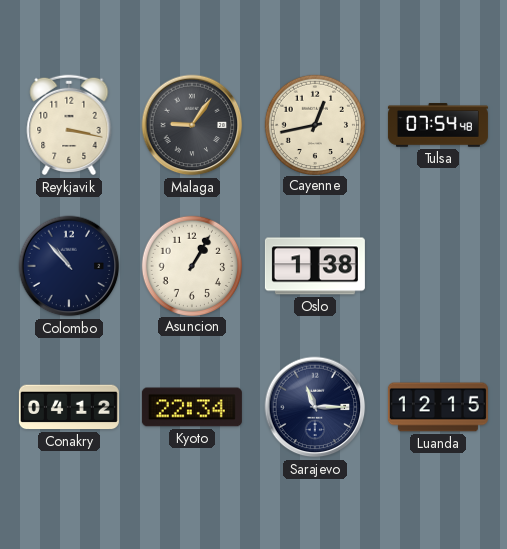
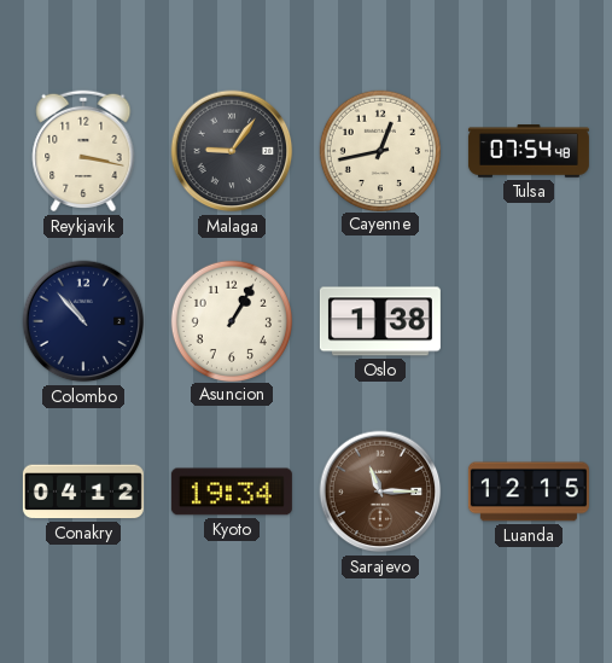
Kyoto: 22:34 -> 19:34 (232, 492)
Sarajevo dial: navy -> brown (380, 492)
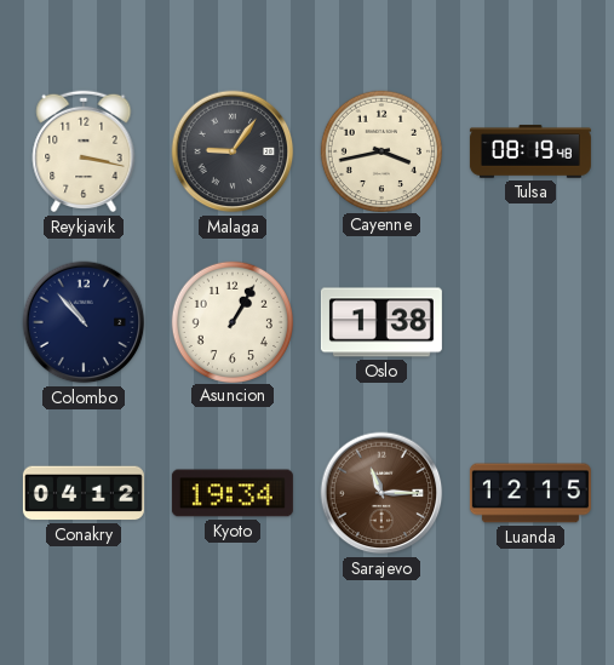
Cayenne: 12:43 -> 3:43 (380, 150)
Tulsa: 07:54 -> 08:19 (530, 151)
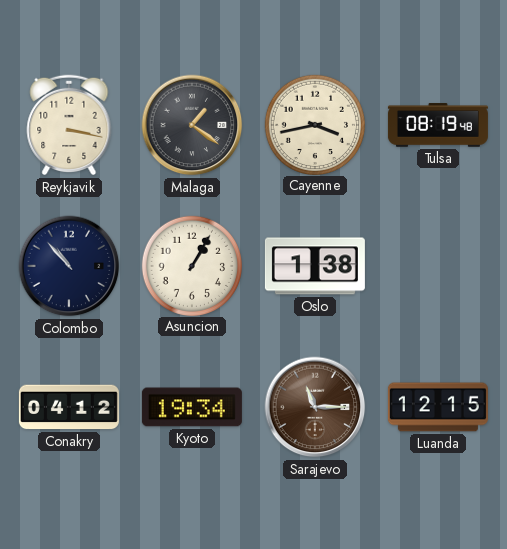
Malaga: 9:06 -> 1:21 (192, 125)
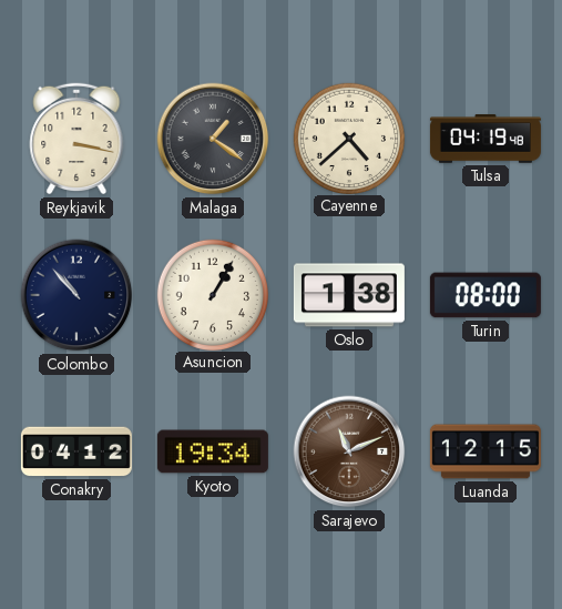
Cayenne: 3:43 -> 4:38 (348, 138)
Tulsa: 08:19 -> 04:19 (486, 139)
Turin: none -> 08:00 (486, 295)
Sarajevo: 11:15 -> 11:11 (349, 451)
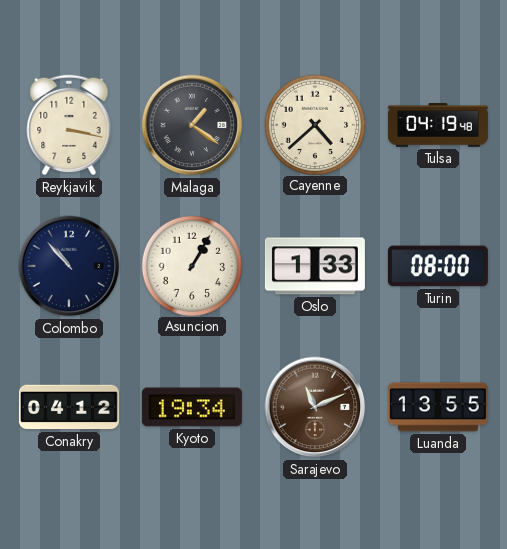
Oslo: 1:38 -> 1:33 (315, 266)
Luanda: 12:15 -> 13:55 (438, 407)
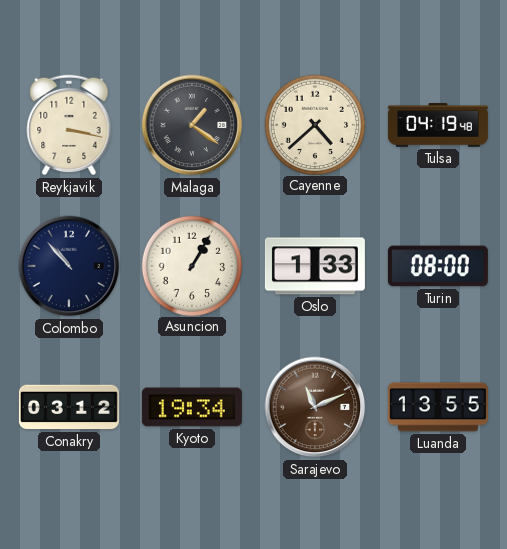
Conakry: 04:12 -> 03:12 (69, 407)
